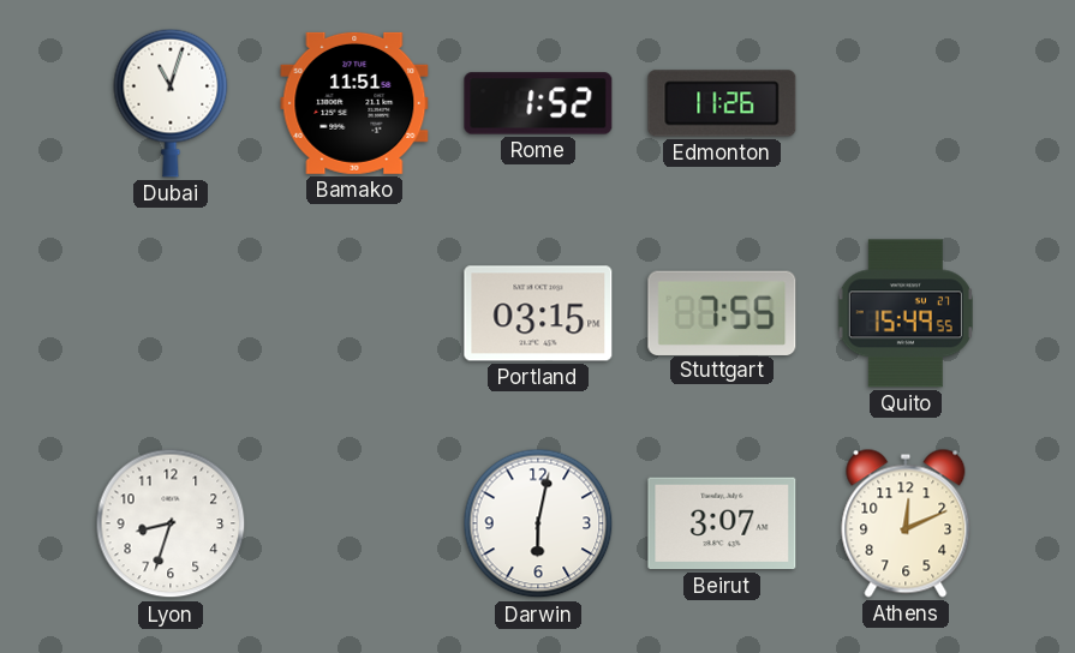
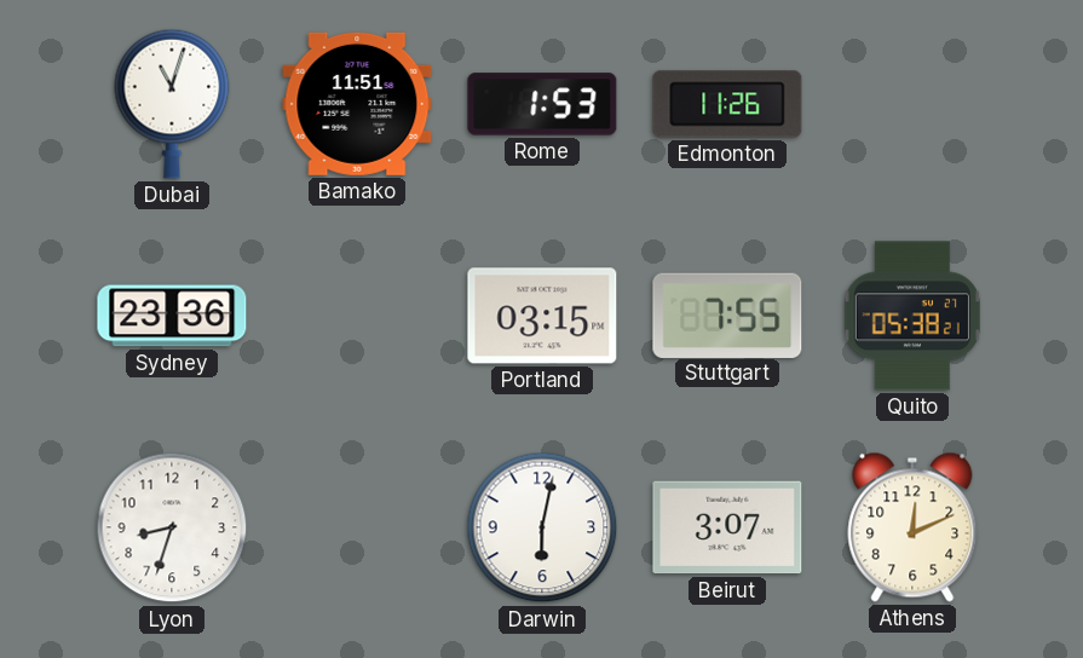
Rome: 1:52 -> 1:53 (542, 104)
Sydney: none -> 23:36 (172, 316)
Quito: 15:49 -> 05:38 (912, 316)
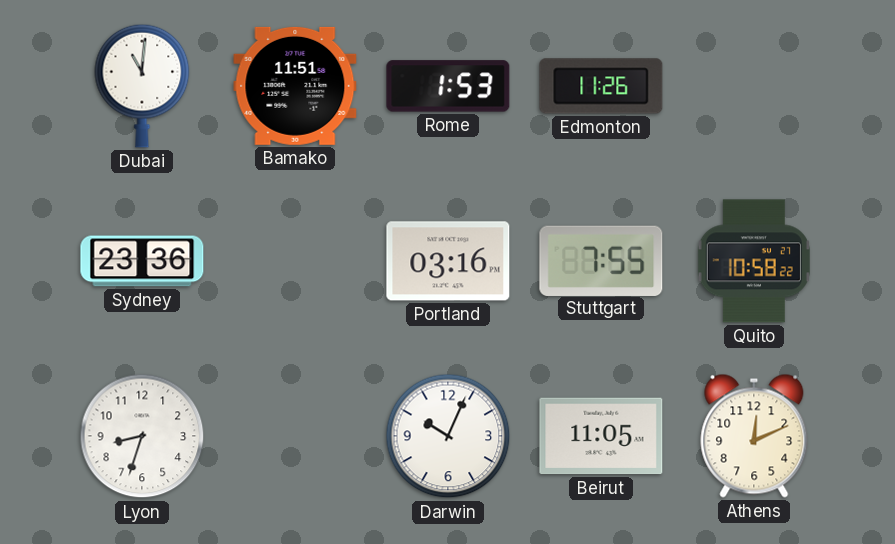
Dubai: 11:03 -> 11:01 (142, 86)
Portland: 03:15 -> 03:16 (448, 261)
Quito: 05:38 -> 10:58 (754, 261)
Darwin: 6:02 -> 10:04 (448, 436)
Beirut: 3:07 -> 11:05 (601, 436)
